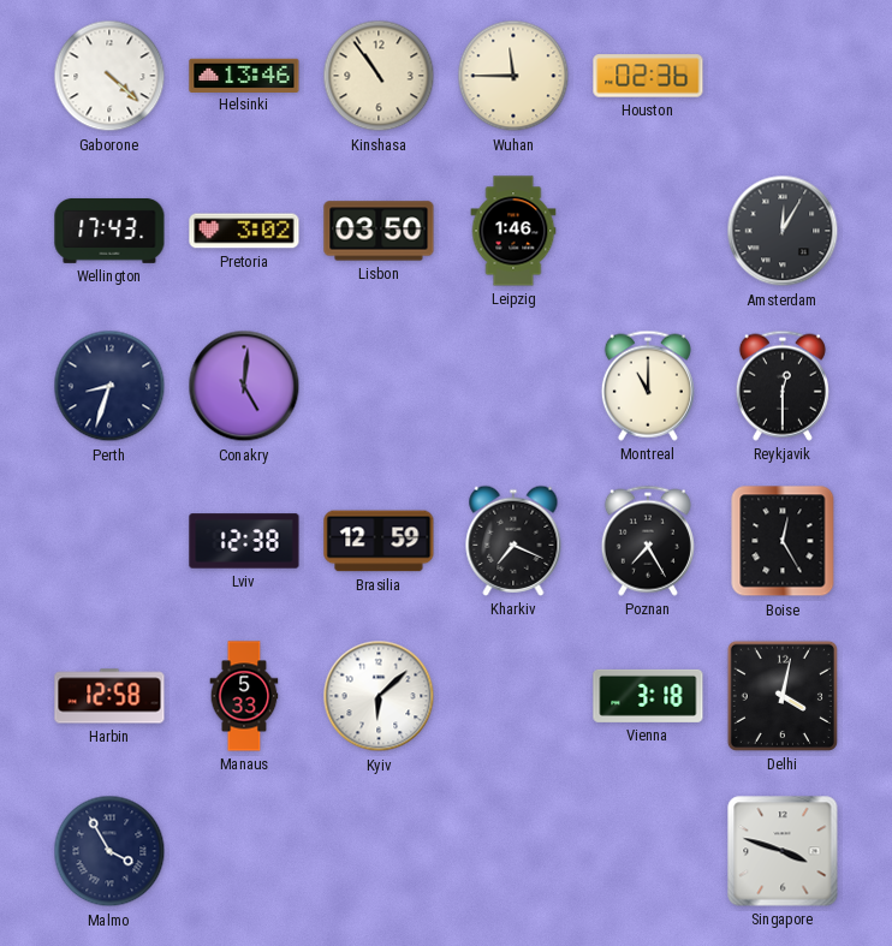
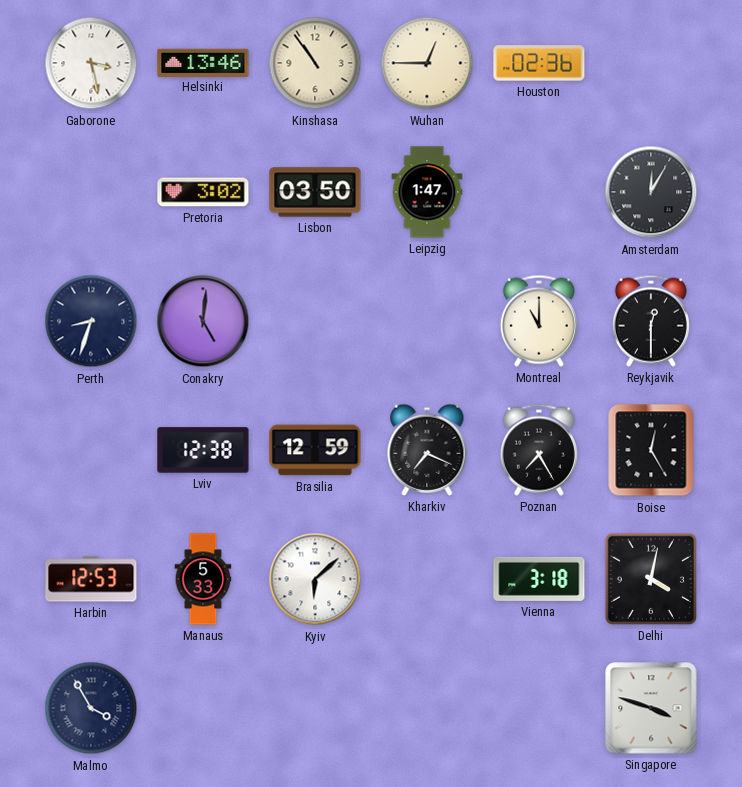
Gaborone: 4:22 -> 3:28 (91, 63)
Wuhan: 11:45 -> 12:45 (427, 63)
Wellington: 17:43 -> none (109, 231)
Leipzig: 1:46 -> 1:47 (427, 192)
Harbin: 12:58 -> 12:53 (91, 579)
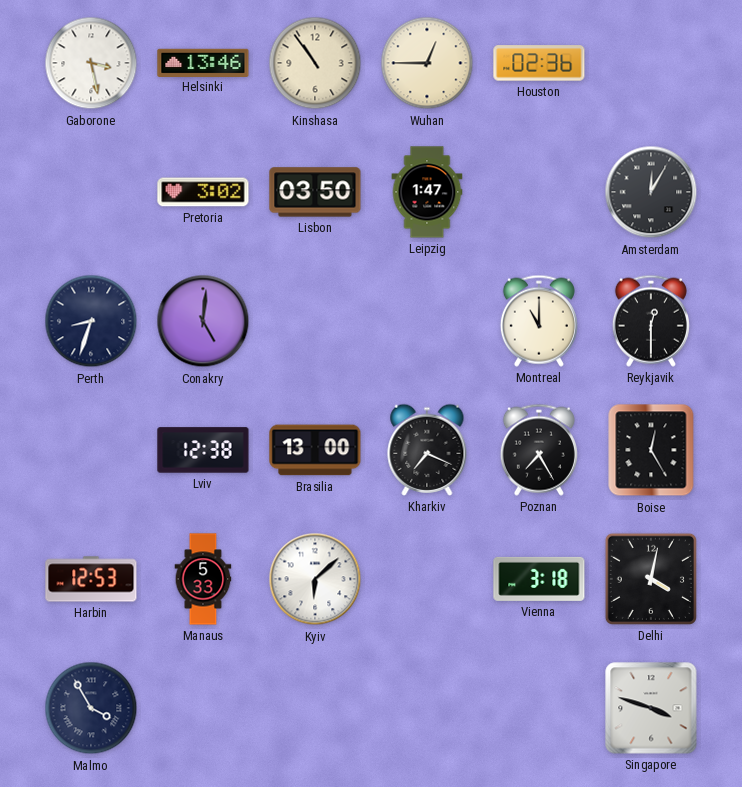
Brasilia: 12:59 -> 13:00 (315, 450)
